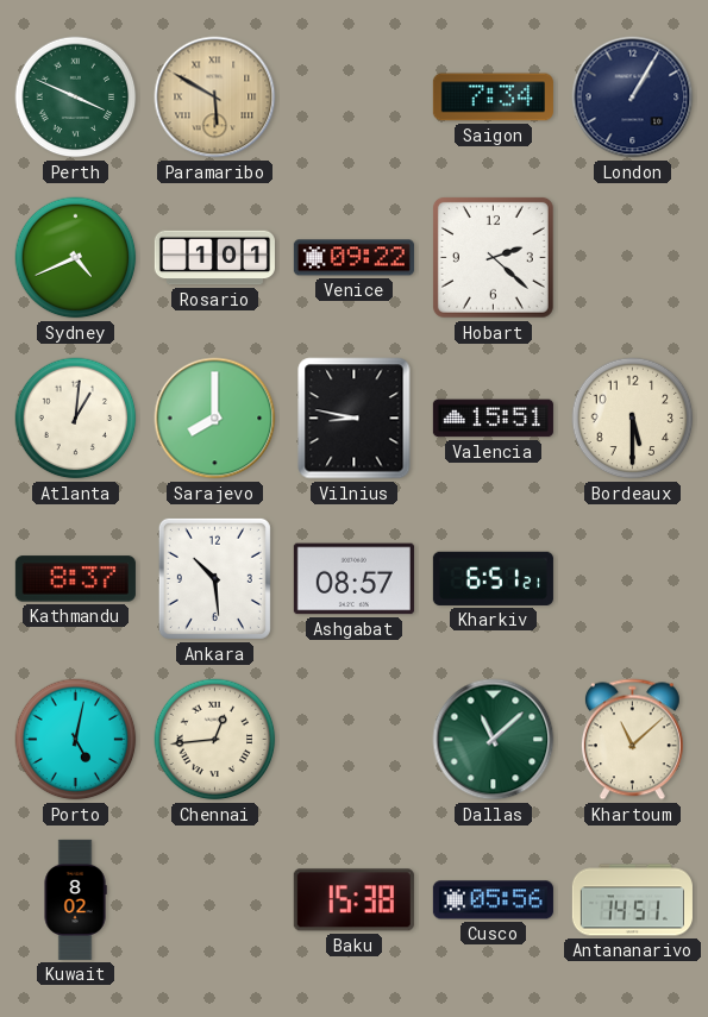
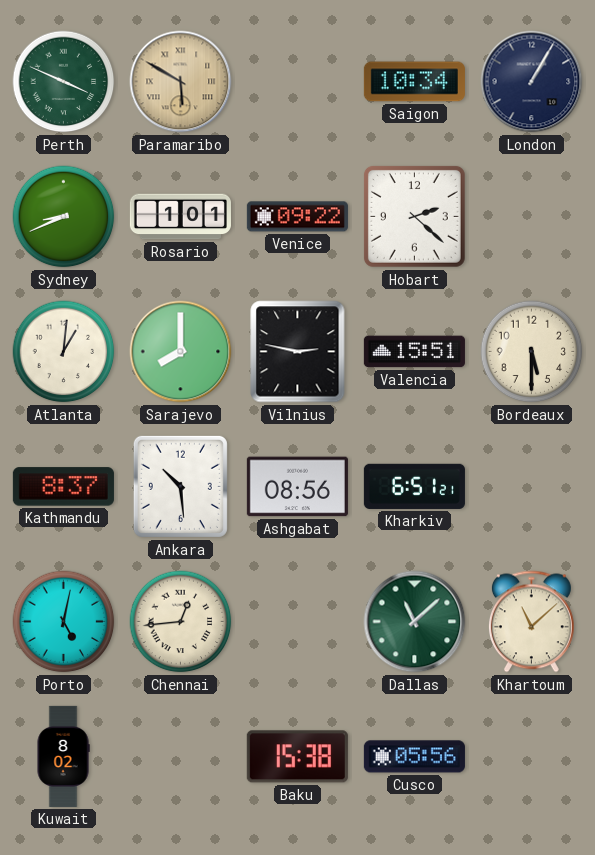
Saigon: 7:34 -> 10:34 (414, 82)
Sydney: 4:41 -> 8:41 (64, 217)
Vilnius: 8:47 -> 2:47 (298, 352)
Ashgabat: 08:57 -> 08:56 (297, 487)
Antananarivo: 14:51 -> none (632, 900)
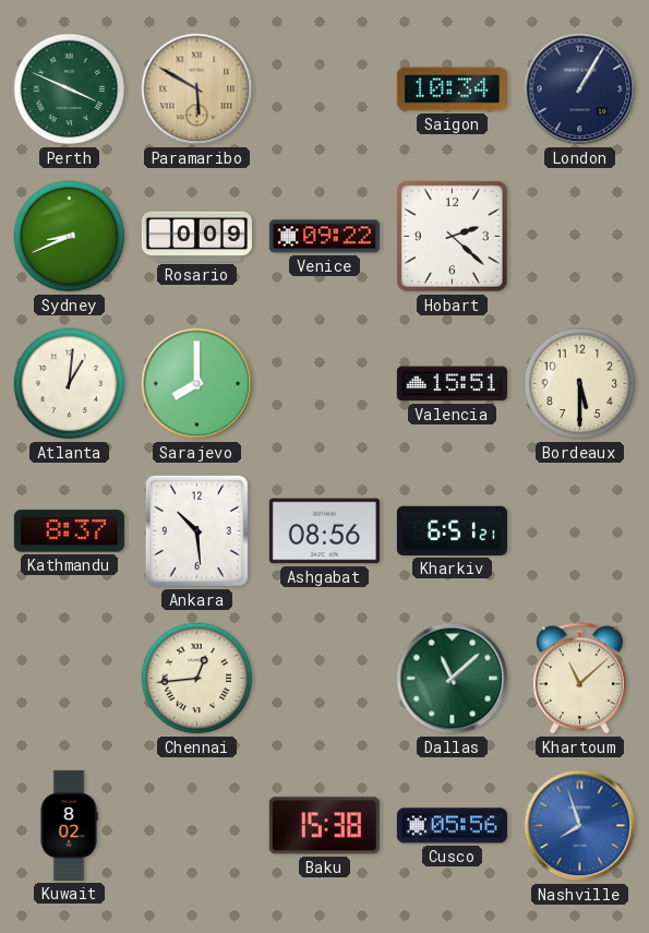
Rosario: 1:01 -> 0:09 (196, 237)
Vilnius: 2:47 -> none (298, 352)
Porto: 5:02 -> none (64, 622)
Nashville: none -> 7:57 (580, 826)
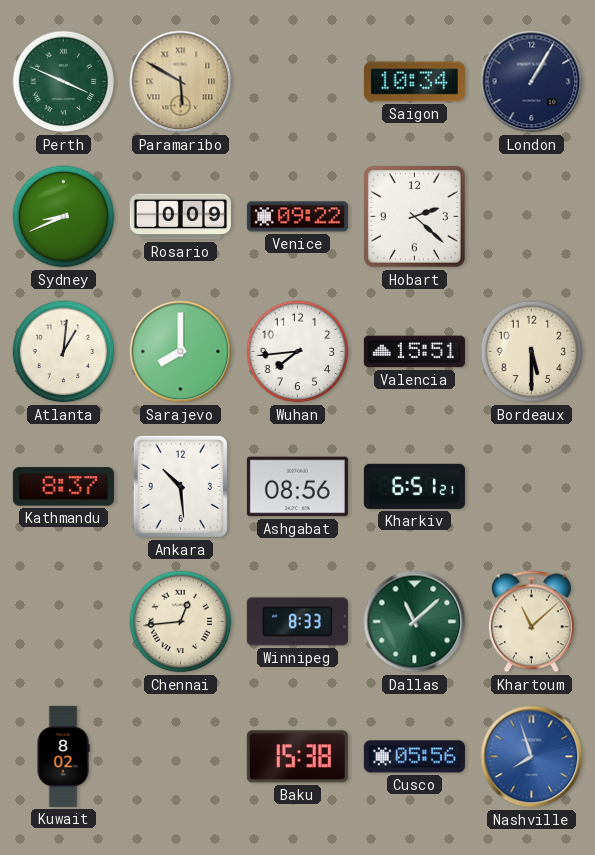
Wuhan: none -> 7:44 (298, 352)
Winnipeg: none -> 8:33 (297, 622)
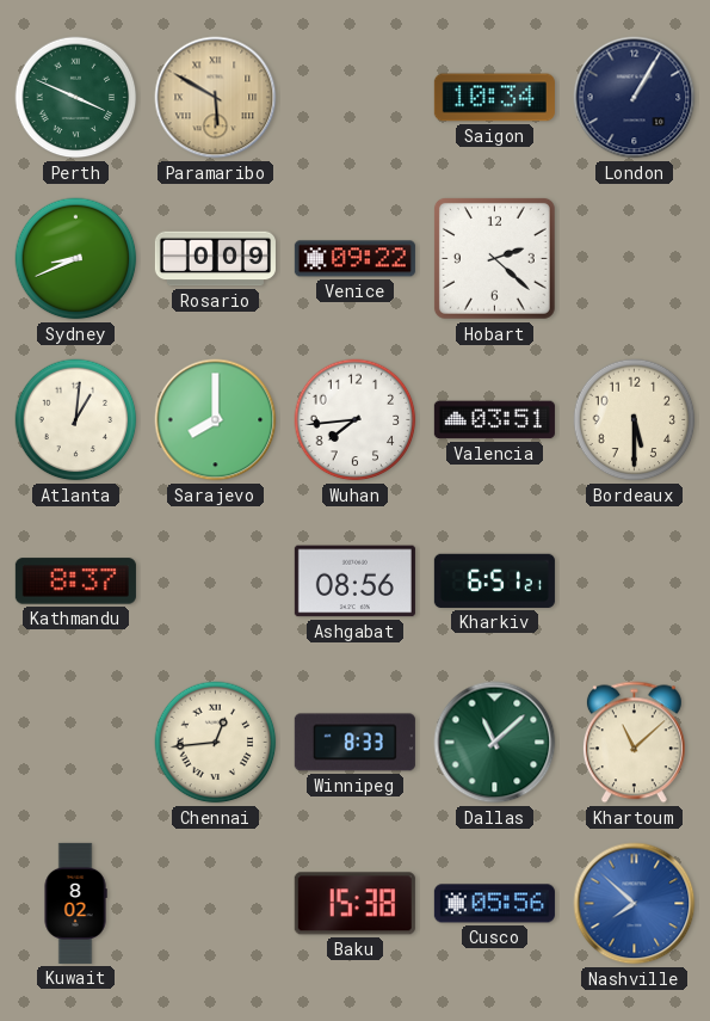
Valencia: 15:51 -> 03:51 (494, 420)
Ankara: 10:29 -> none (180, 486)
Nashville: 7:57 -> 7:52 (635, 904)
